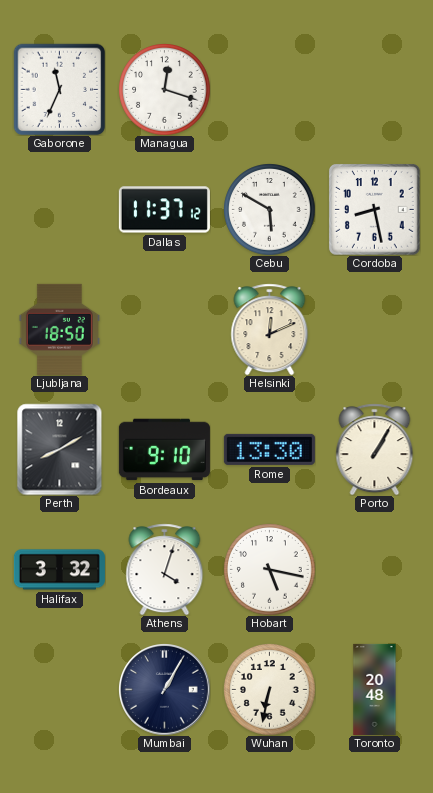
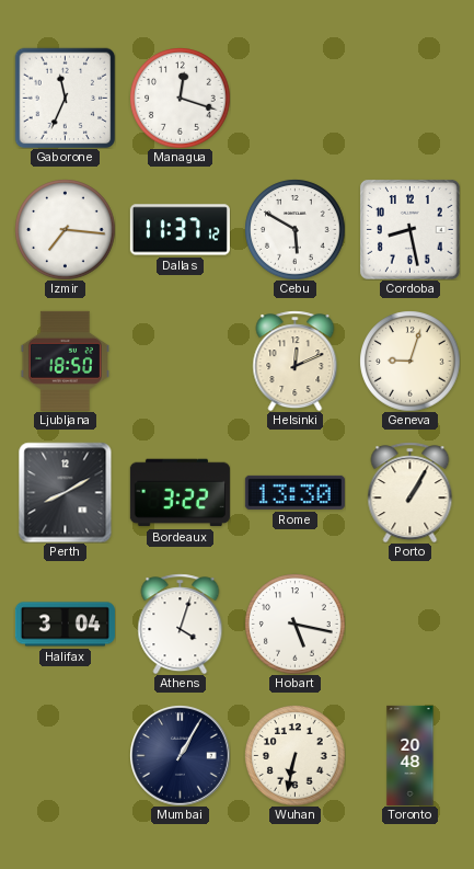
Izmir: none -> 7:16 (65, 229)
Geneva: none -> 9:03 (409, 361)
Bordeaux: 9:10 -> 3:22 (180, 493)
Halifax: 3:32 -> 3:04 (65, 625)
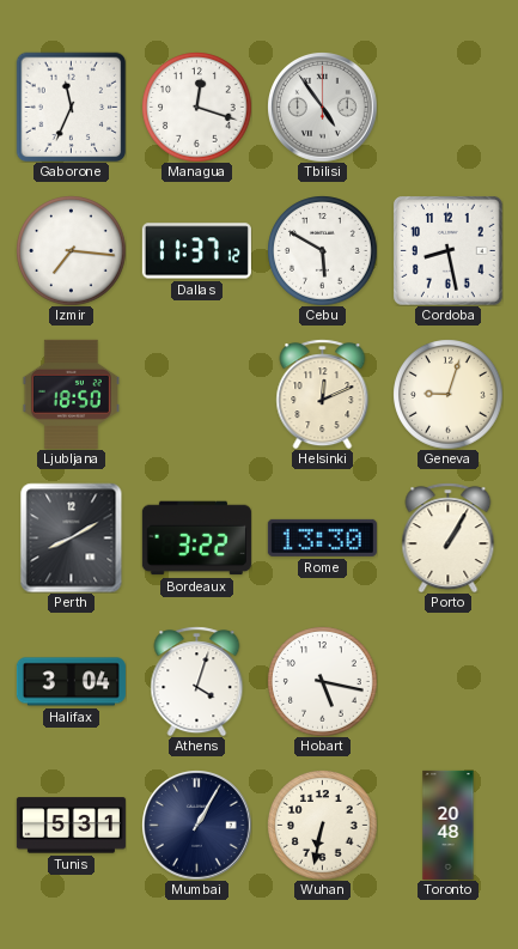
Tbilisi: none -> 4:54 (323, 108)
Tunis: none -> 5:31 (71, 826)
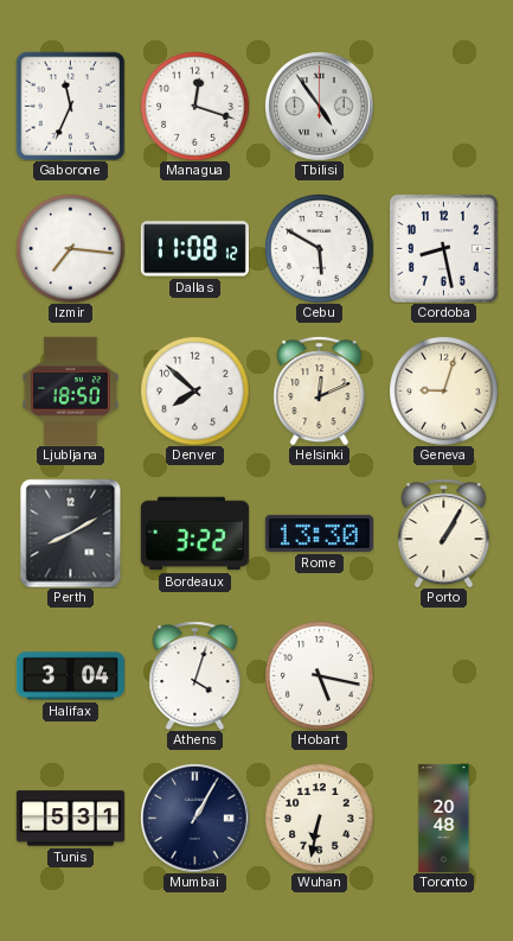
Dallas: 11:37 -> 11:08 (194, 249)
Denver: none -> 7:52 (194, 390)
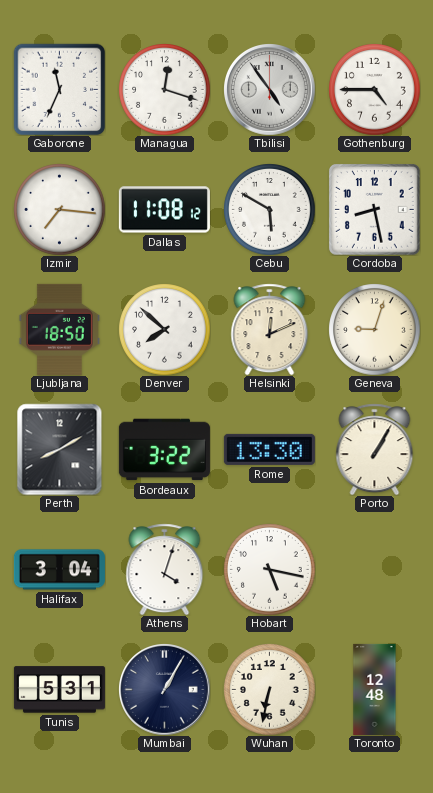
Gothenburg: none -> 4:45 (374, 89)
Toronto: 20:48 -> 12:48 (375, 689)
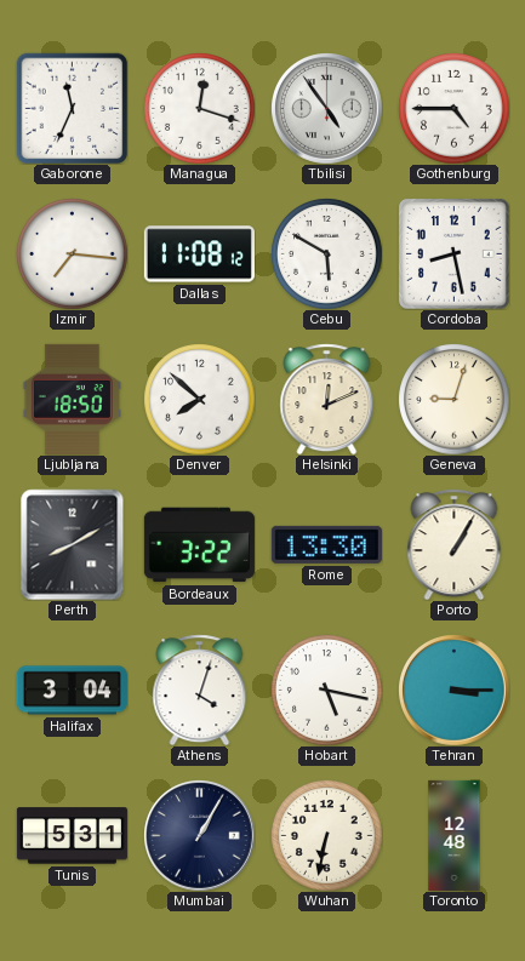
Tehran: none -> 3:15 (455, 691)
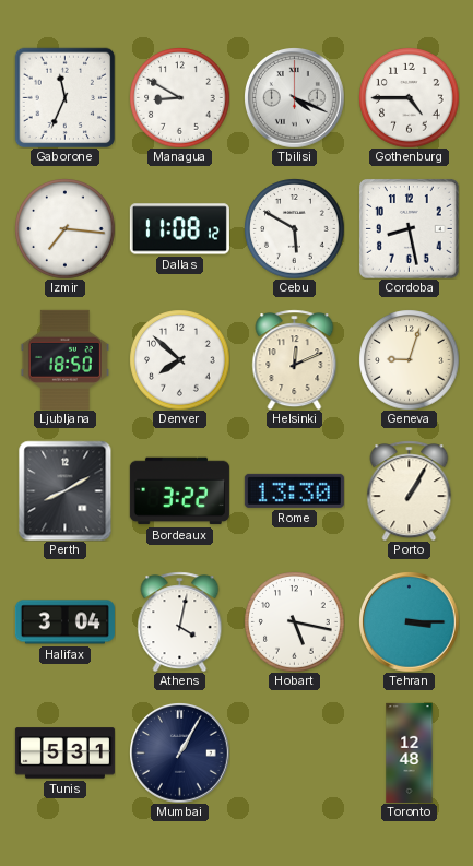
Managua: 12:18 -> 8:50 (179, 97)
Tbilisi: 4:54 -> 4:19 (295, 98)
Athens: 4:03 -> 4:02 (180, 621)
Wuhan: 6:32 -> none (326, 835)
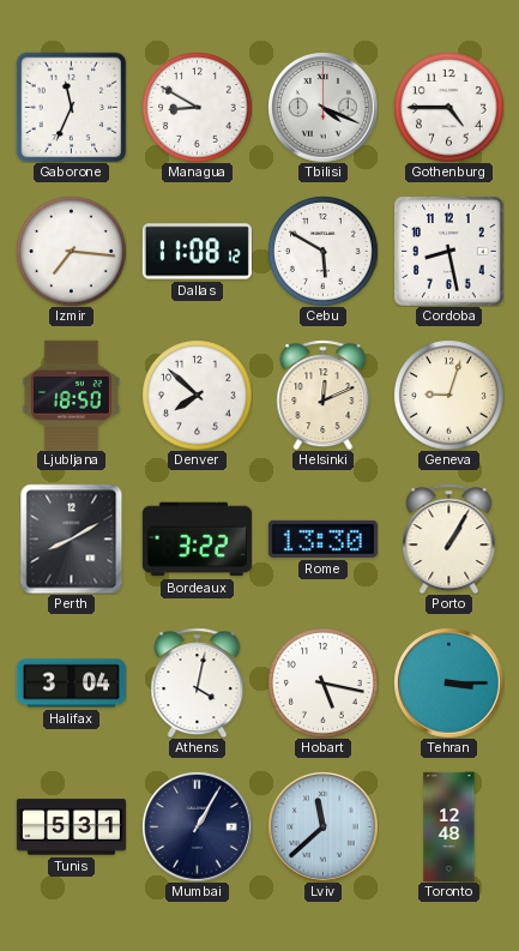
Lviv: none -> 11:38 (324, 827)
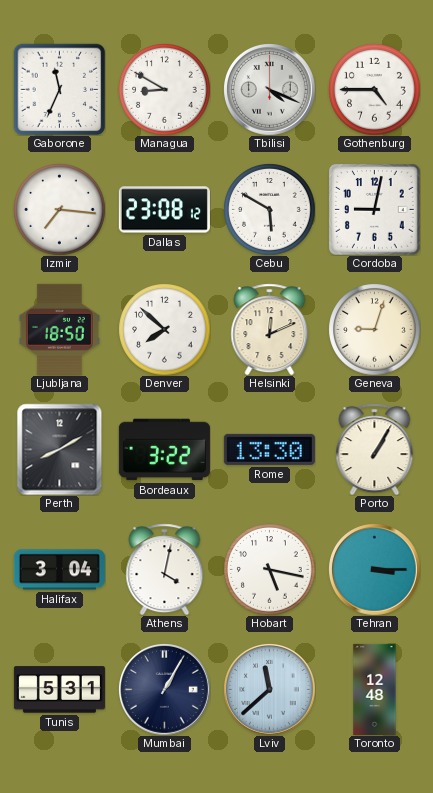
Dallas: 11:08 -> 23:08 (164, 210)
Cordoba: 8:28 -> 9:02 (375, 210)
